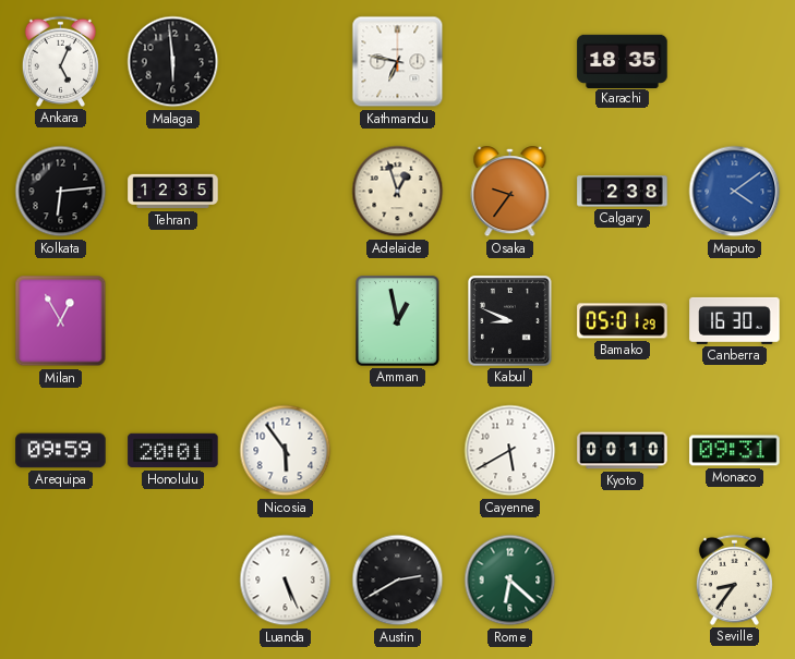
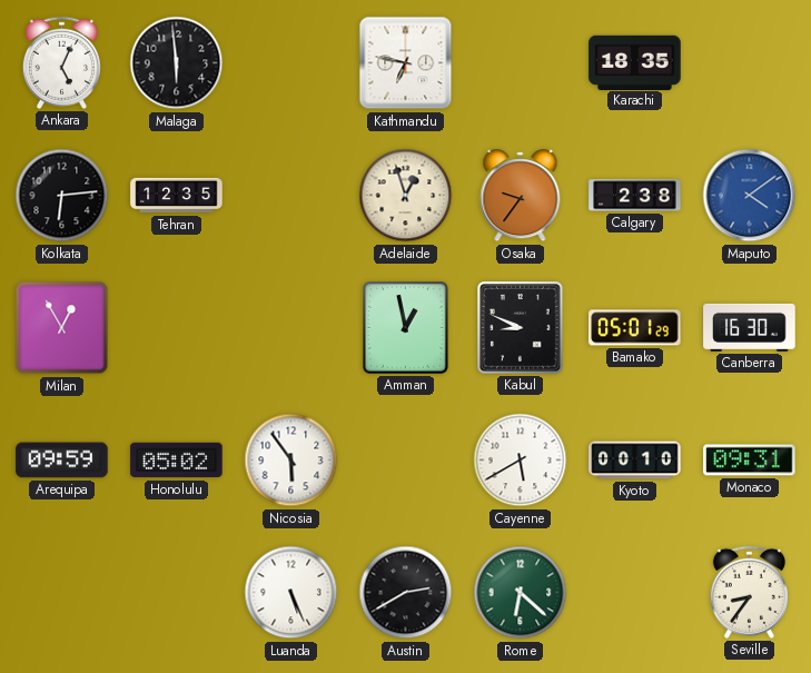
Honolulu: 20:01 -> 05:02 (177, 461)
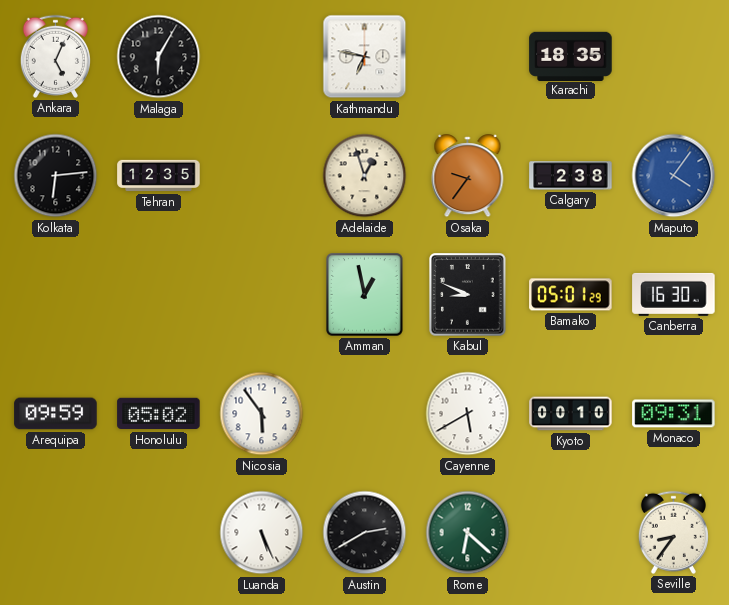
Malaga: 5:59 -> 6:05 (159, 57)
Maputo: 4:09 -> 4:06 (674, 176)
Milan: 12:55 -> none (62, 328)
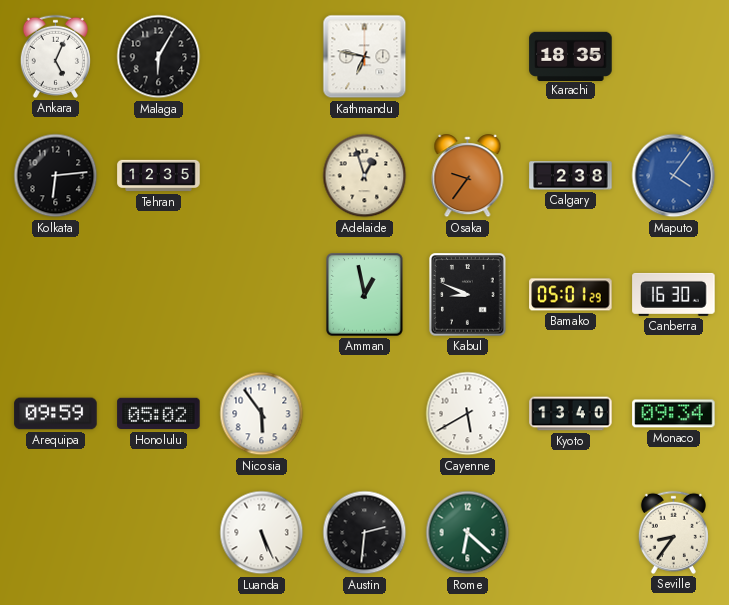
Kyoto: 00:10 -> 13:40 (571, 414)
Monaco: 09:31 -> 09:34 (674, 414)
Austin: 2:40 -> 2:31 (365, 533)
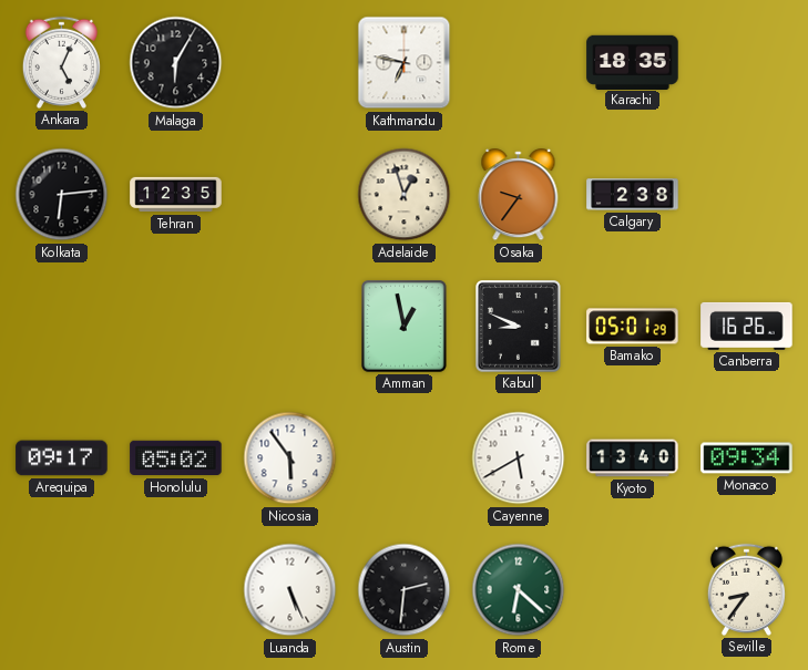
Maputo: 4:06 -> none (674, 176)
Canberra: 16:30 -> 16:26 (747, 326)
Arequipa: 09:59 -> 09:17 (62, 458)
